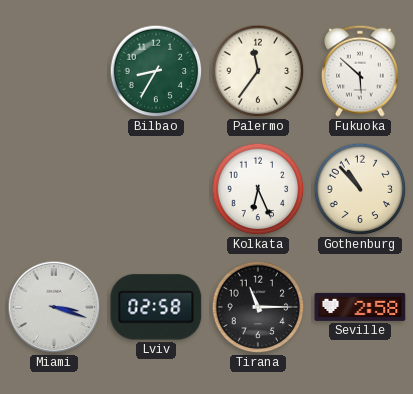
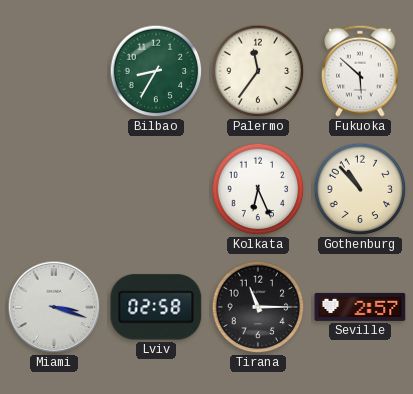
Seville: 2:58 -> 2:57 (360, 307)
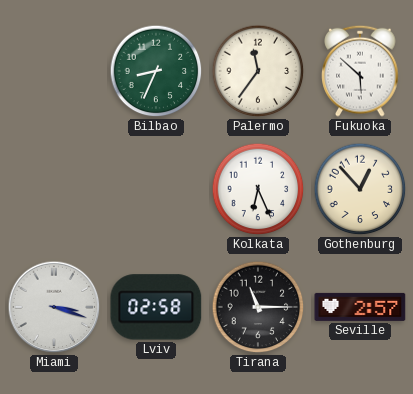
Bilbao: 8:35 -> 8:34 (156, 71)
Gothenburg: 10:53 -> 12:53 (360, 189)
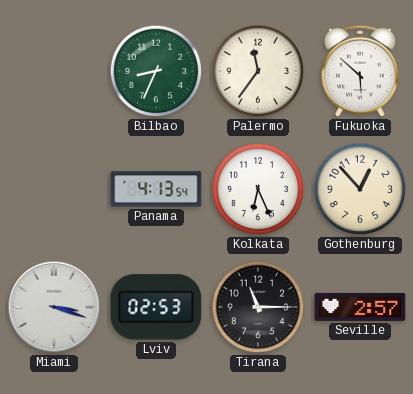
Panama: none -> 4:13 (156, 189)
Lviv: 02:58 -> 02:53 (156, 307)
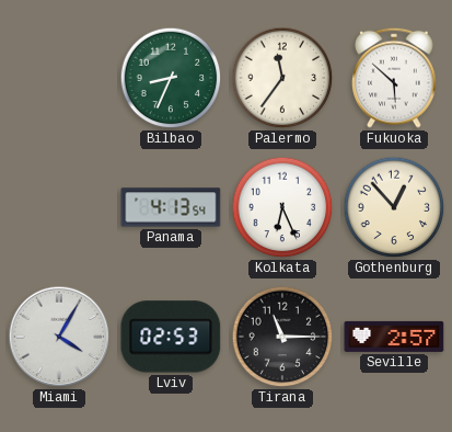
Miami: 3:18 -> 4:05 (59, 337)
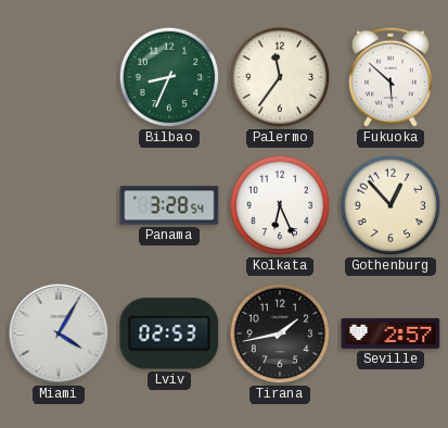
Panama: 4:13 -> 3:28 (169, 205)
Tirana: 11:15 -> 1:43 (280, 333)
